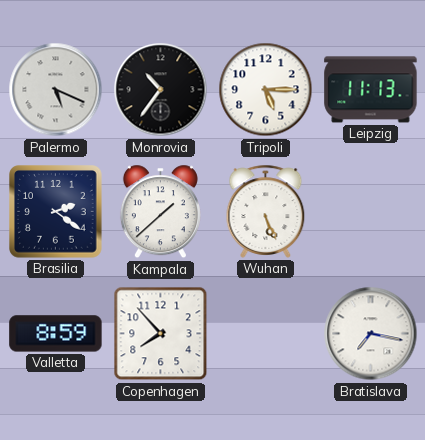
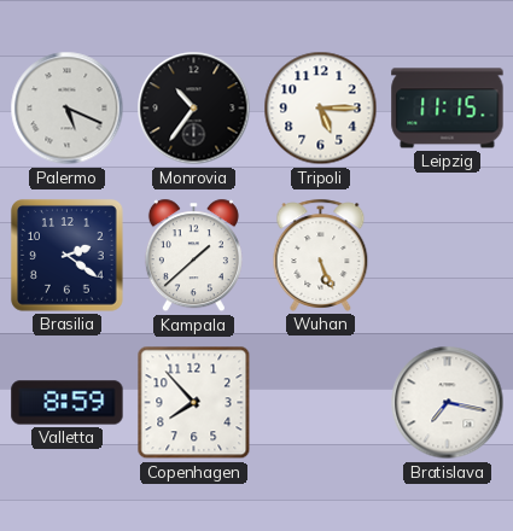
Leipzig: 11:13 -> 11:15 (448, 109)
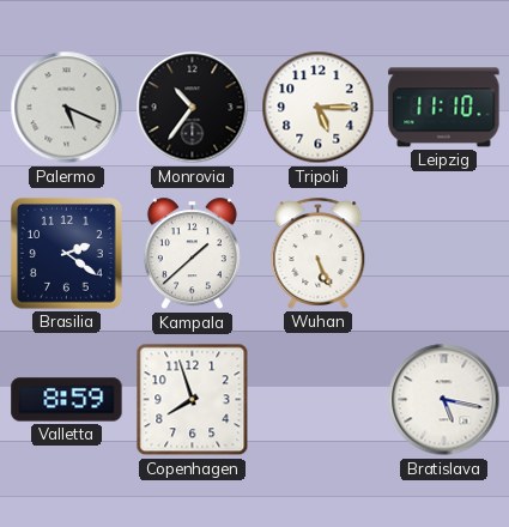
Leipzig: 11:15 -> 11:10 (444, 108)
Copenhagen: 7:53 -> 7:57 (193, 400)
Bratislava: 7:17 -> 5:17 (444, 400)
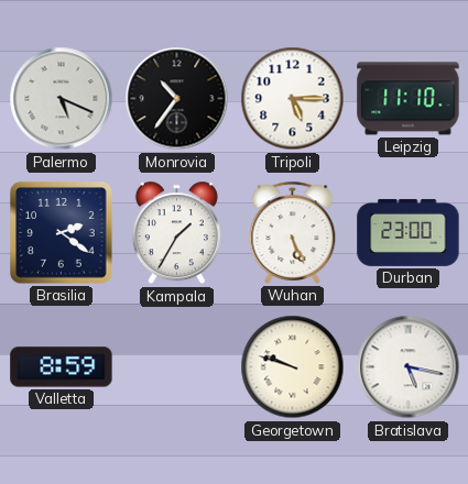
Kampala: 1:38 -> 1:35 (176, 233)
Durban: none -> 23:00 (409, 232)
Copenhagen: 7:57 -> none (193, 400)
Georgetown: none -> 9:48 (293, 367)
